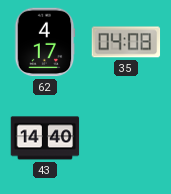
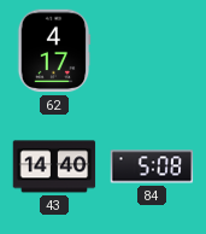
35: 04:08 -> none (126, 42)
84: none -> 5:08 (152, 166)
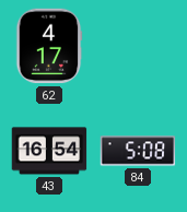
43: 14:40 -> 16:54 (49, 151)
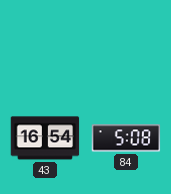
62: 4:17 -> none (49, 46)
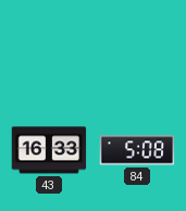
43: 16:54 -> 16:33 (49, 150)
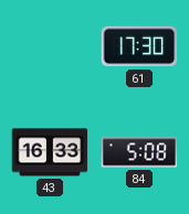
61: none -> 17:30 (139, 46)
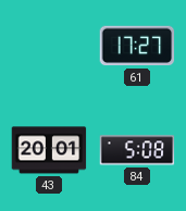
61: 17:30 -> 17:27 (137, 46)
43: 16:33 -> 20:01 (49, 150)
